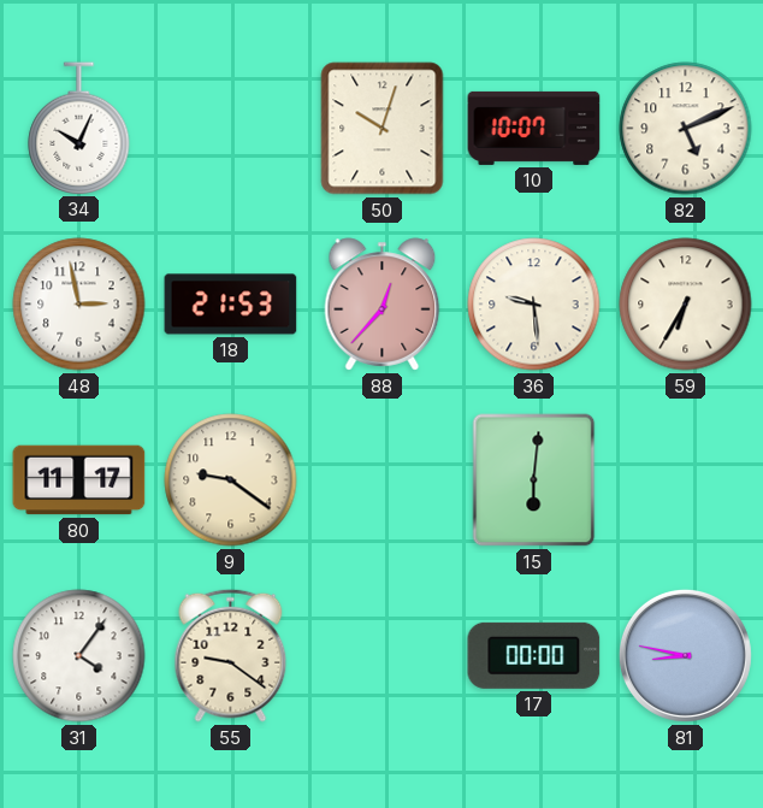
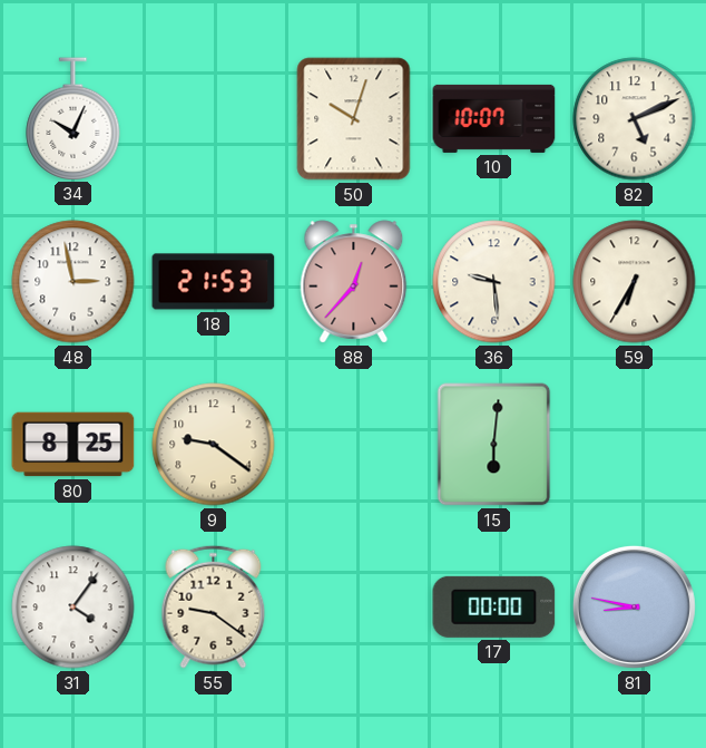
80: 11:17 -> 8:25 (73, 445)
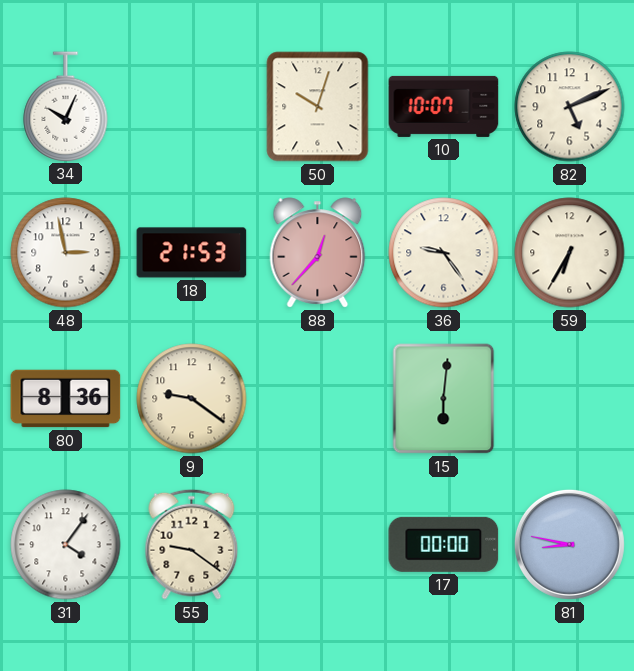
36: 9:29 -> 9:24 (444, 253)
80: 8:25 -> 8:36 (66, 399)
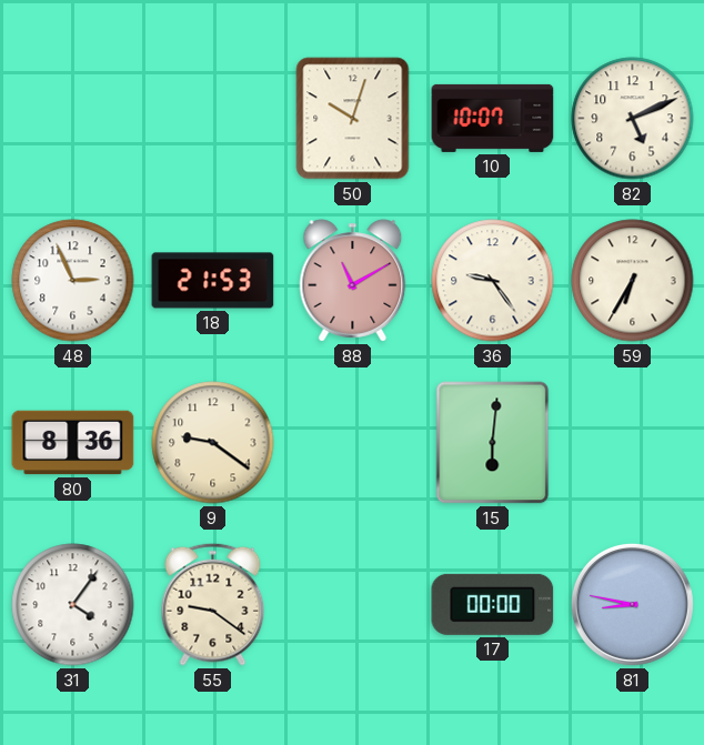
34: 10:04 -> none (66, 106)
48: 2:58 -> 2:56 (73, 281)
88: 12:37 -> 11:10 (353, 281)
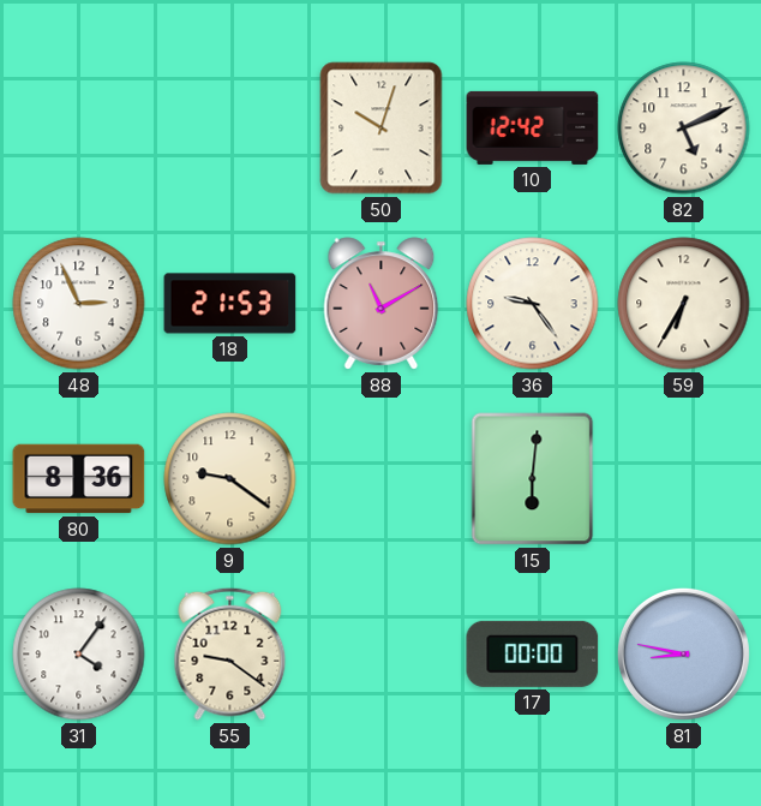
10: 10:07 -> 12:42 (533, 127)
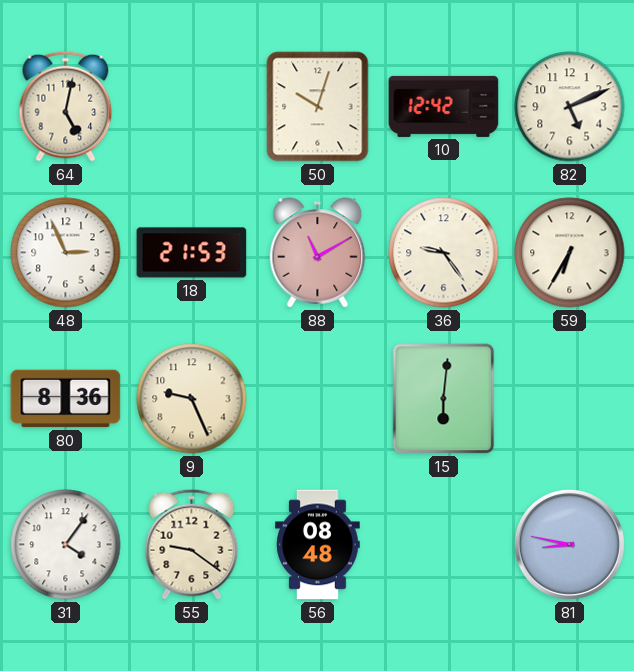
64: none -> 5:02 (66, 106)
9: 9:21 -> 9:26 (192, 399)
56: none -> 08:48 (318, 545)
17: 00:00 -> none (533, 653)
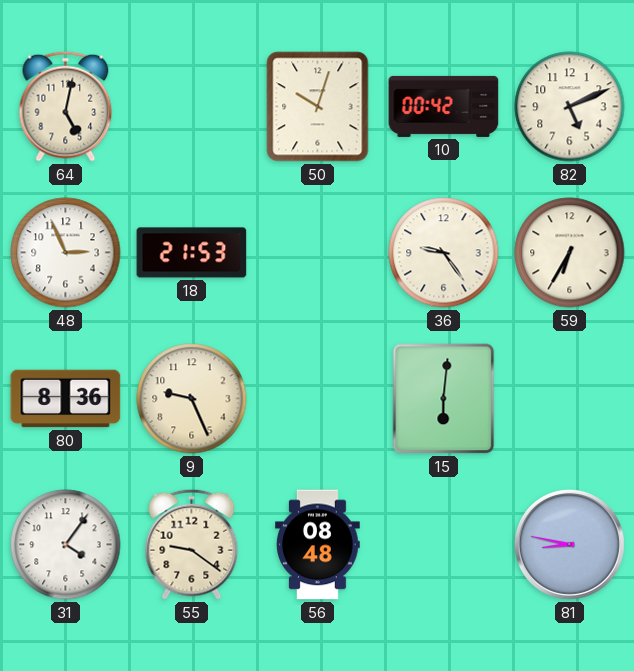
10: 12:42 -> 00:42 (444, 106)
88: 11:10 -> none (318, 253)
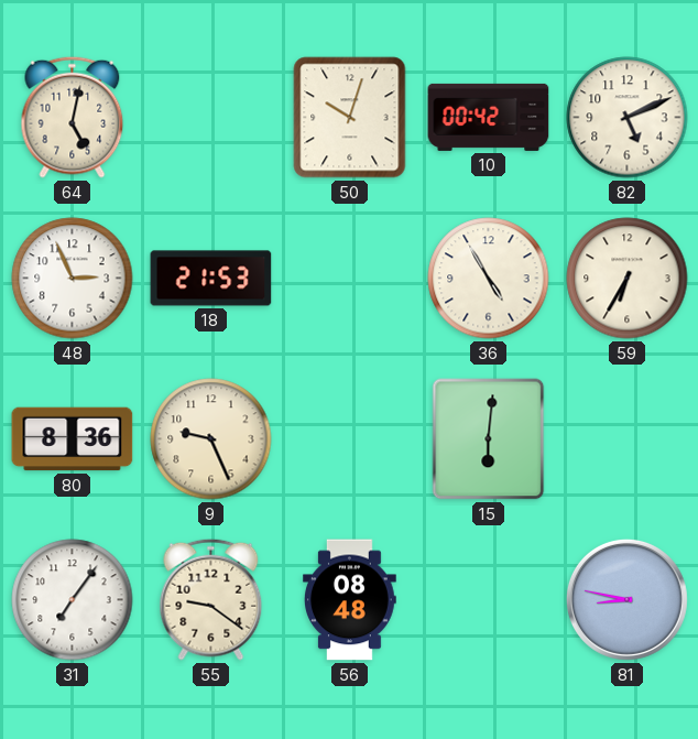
36: 9:24 -> 4:55 (489, 279)
31: 4:06 -> 7:06 (73, 600)
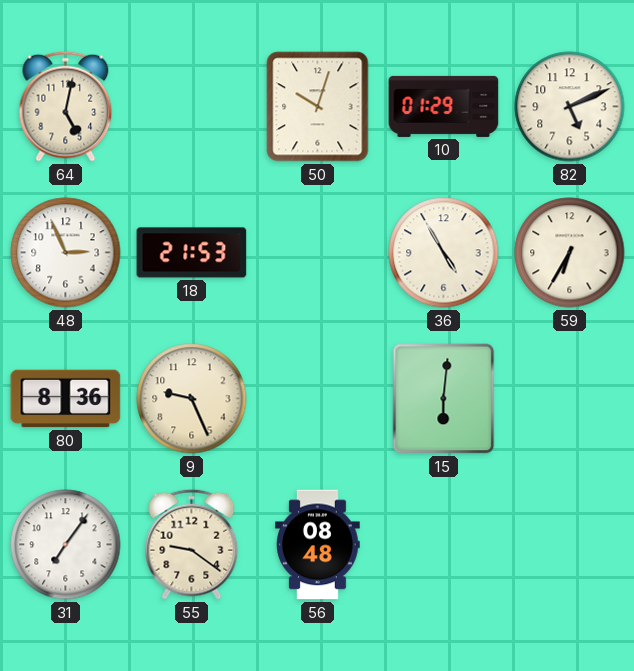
10: 00:42 -> 01:29 (444, 106)
81: 8:47 -> none (626, 599)
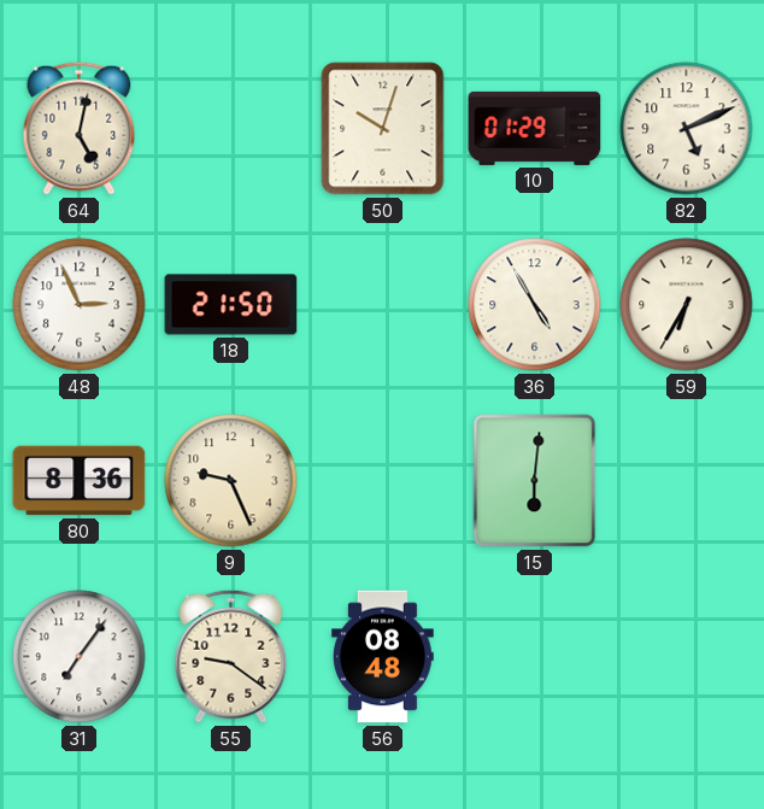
18: 21:53 -> 21:50 (231, 305)
